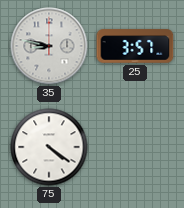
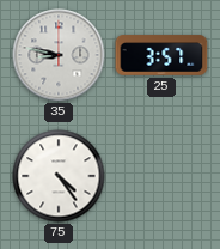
75: 4:21 -> 4:24 (59, 176)
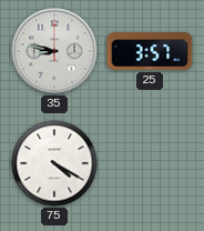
75: 4:24 -> 4:20 (54, 163)
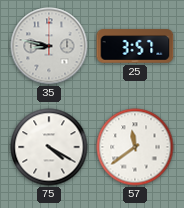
57: none -> 11:39 (135, 147)
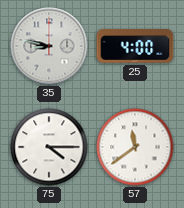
25: 3:57 -> 4:00 (135, 46)
75: 4:20 -> 4:15 (49, 147)
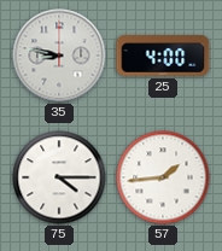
57: 11:39 -> 1:44 (163, 177)
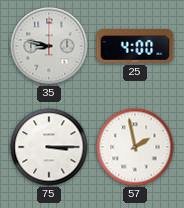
75: 4:15 -> 3:15 (49, 147)
57: 1:44 -> 1:58 (135, 147)
